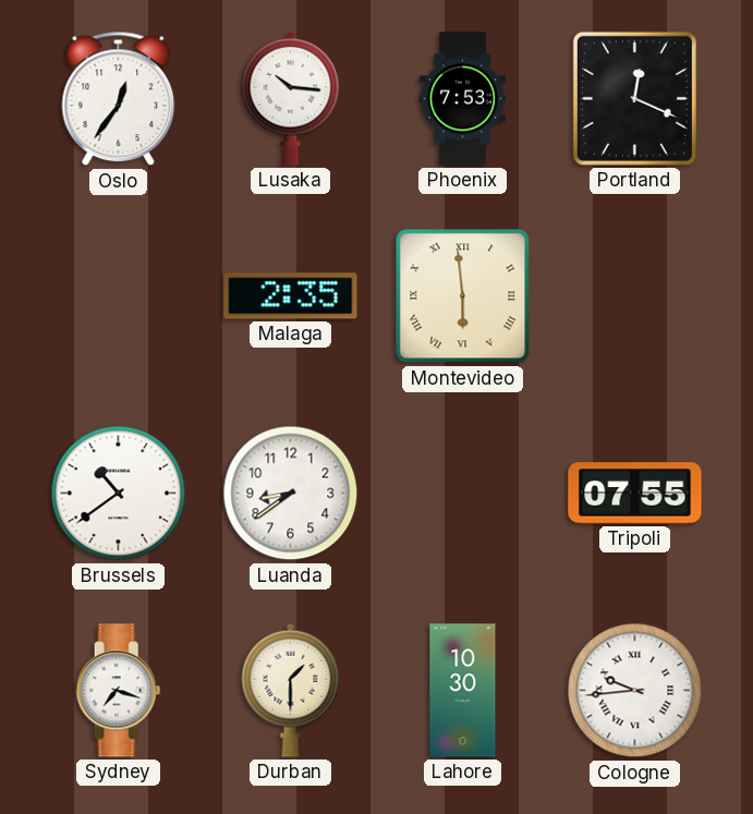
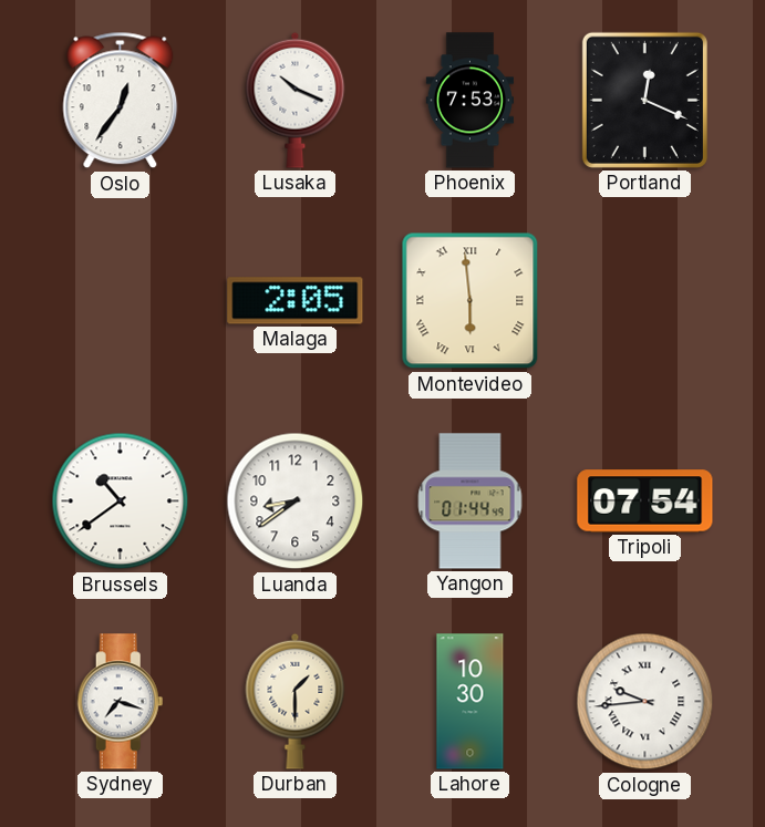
Lusaka: 10:16 -> 10:19 (296, 100)
Malaga: 2:35 -> 2:05 (296, 301)
Yangon: none -> 01:44 (471, 502)
Tripoli: 07:55 -> 07:54 (645, 502)
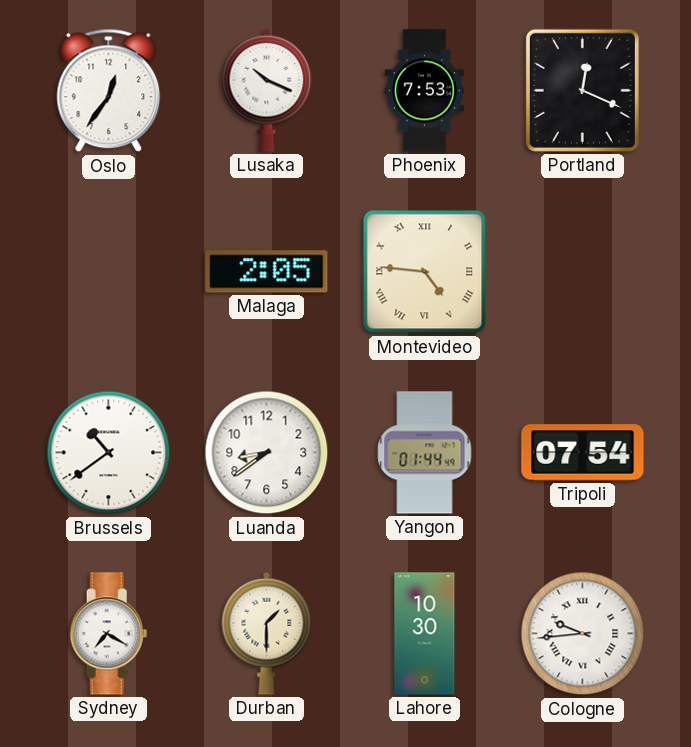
Montevideo: 5:59 -> 4:46 (425, 272)
Sydney: 7:18 -> 7:20 (109, 634)
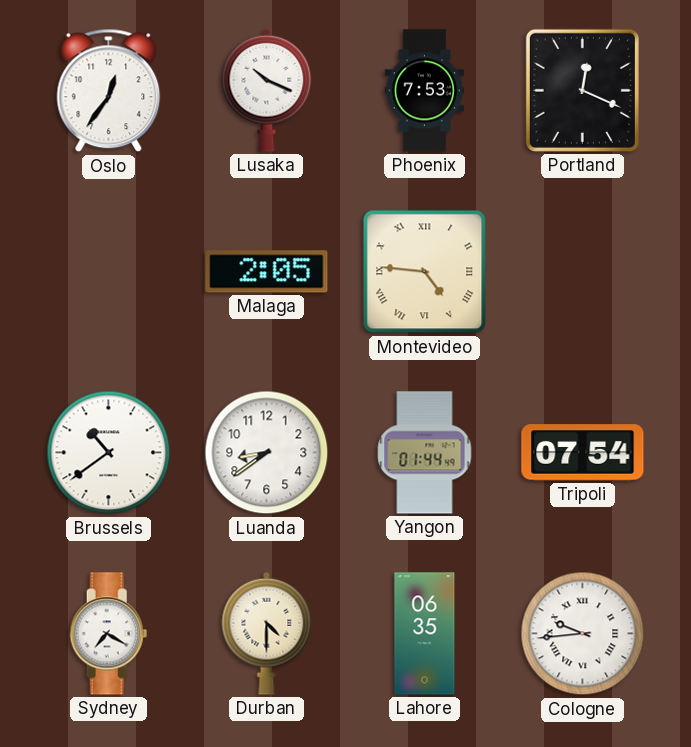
Durban: 1:30 -> 4:30 (267, 633)
Lahore: 10:30 -> 06:35 (425, 634)
